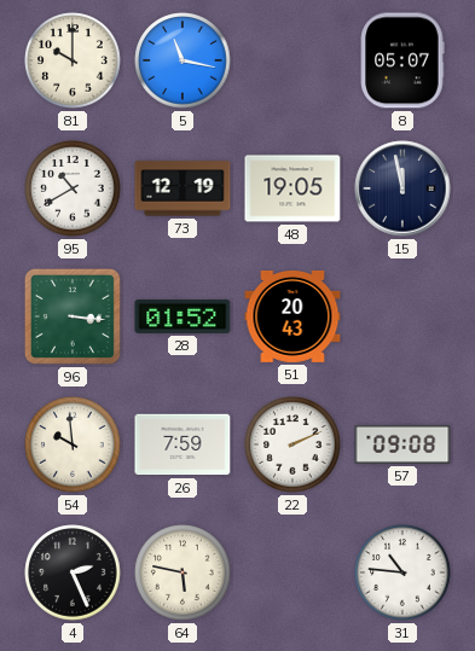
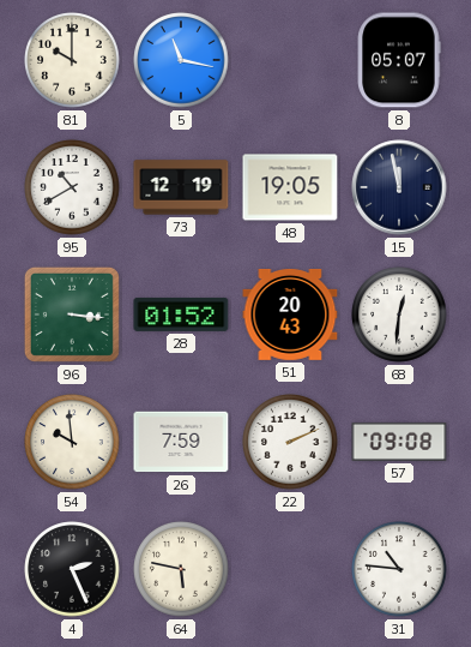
68: none -> 12:31 (399, 314)
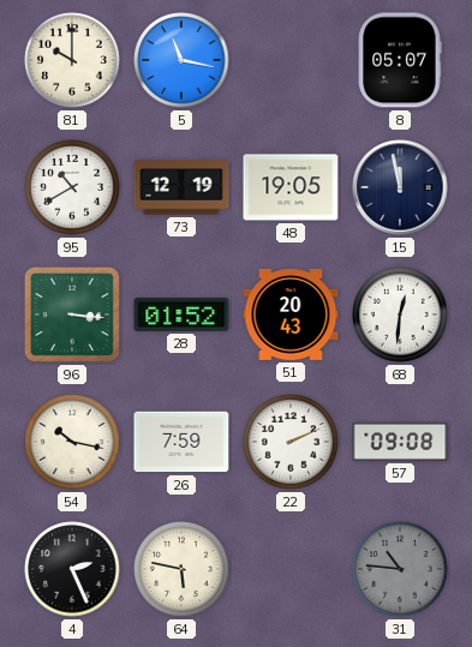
54: 9:59 -> 10:17 (72, 442)
31 dial: white -> grey (400, 569)
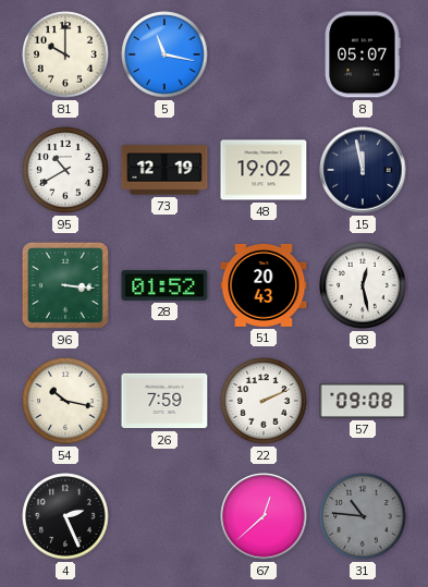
48: 19:05 -> 19:02 (264, 170)
68: 12:31 -> 12:28 (363, 285)
64: 5:47 -> none (181, 569)
67: none -> 12:38 (264, 516)
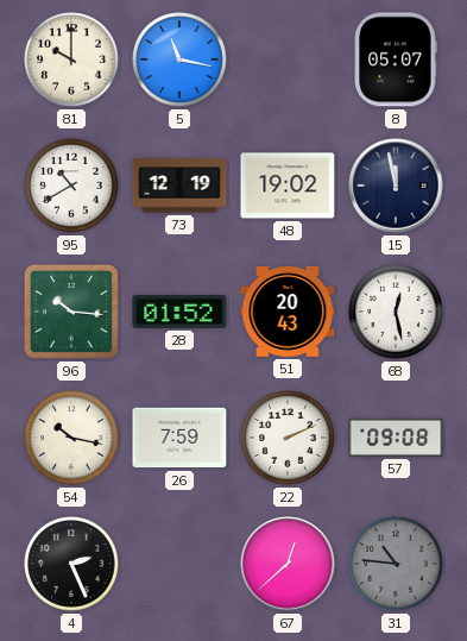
96: 3:16 -> 10:16 (71, 312)
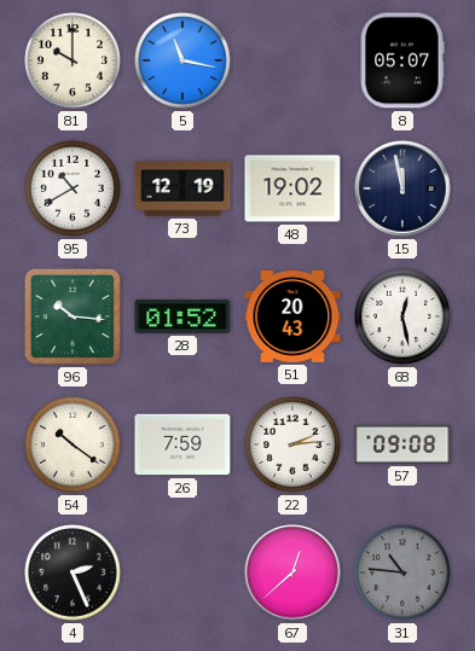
54: 10:17 -> 10:21 (73, 444)
22: 2:11 -> 2:14 (292, 444)
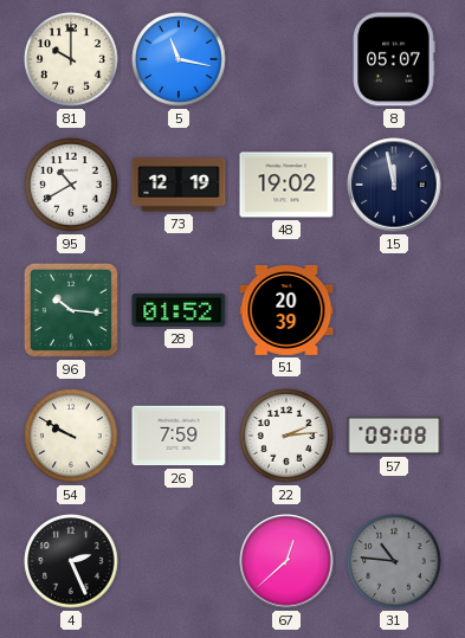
51: 20:43 -> 20:39 (286, 311)
68: 12:28 -> none (402, 316)
54: 10:21 -> 9:50 (71, 436)
